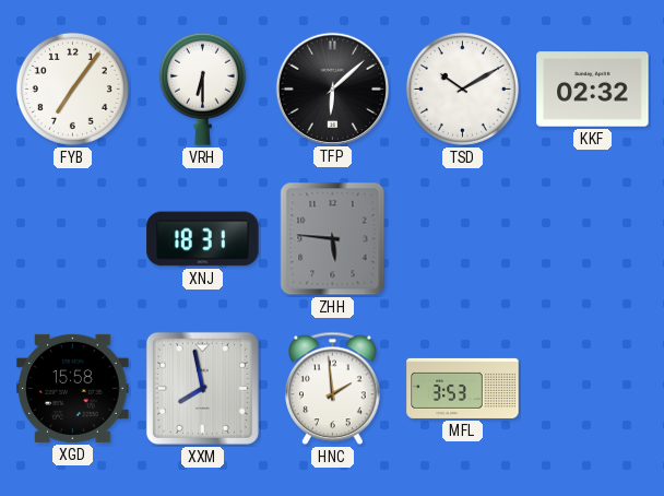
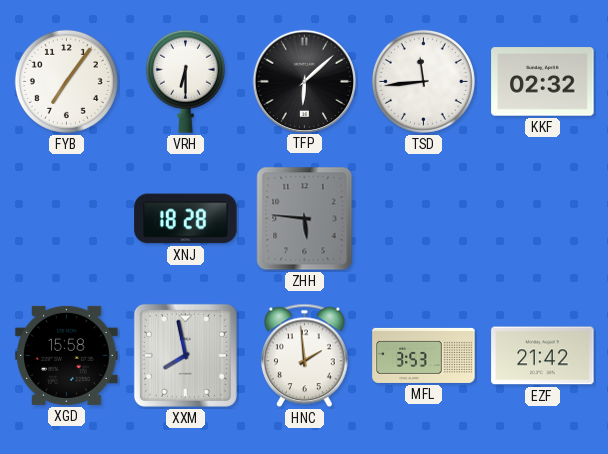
TSD: 10:10 -> 11:44 (423, 81)
XNJ: 18:31 -> 18:28 (186, 219)
EZF: none -> 21:42 (543, 356)
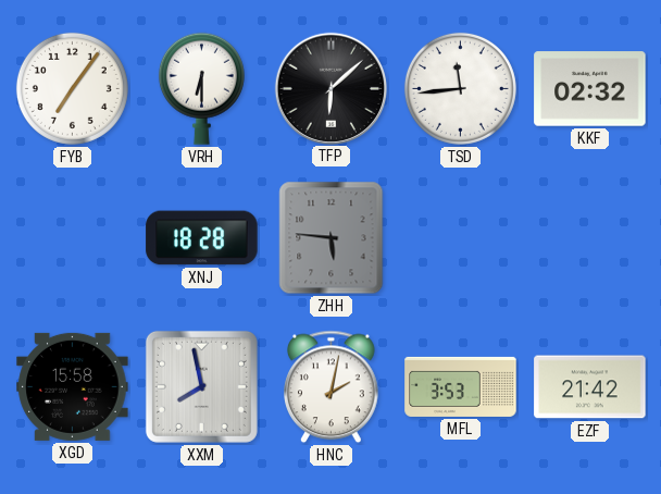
HNC: 1:59 -> 2:02 (332, 387)
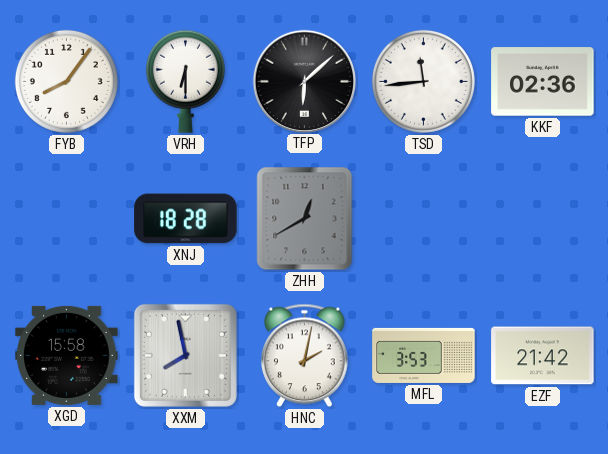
FYB: 7:06 -> 8:06 (66, 81)
KKF: 02:32 -> 02:36 (543, 82)
ZHH: 5:46 -> 12:40 (305, 219)
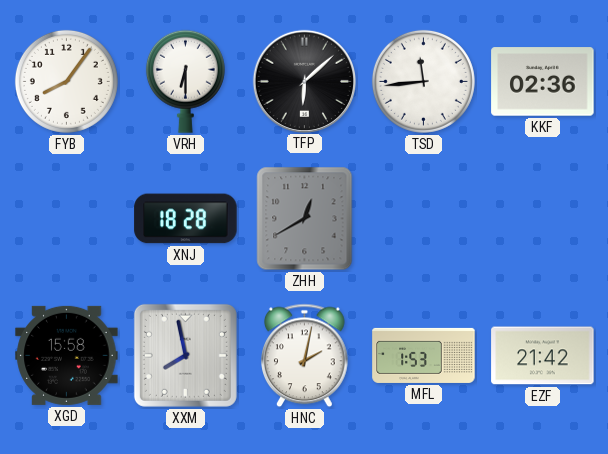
MFL: 3:53 -> 1:53 (424, 355)
